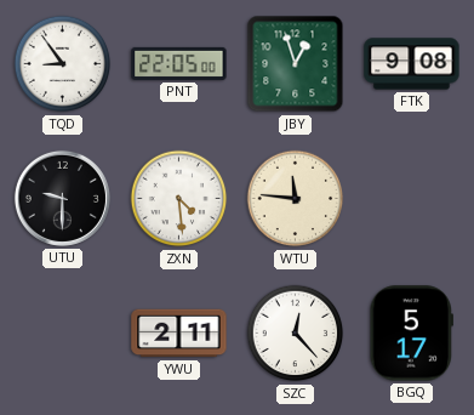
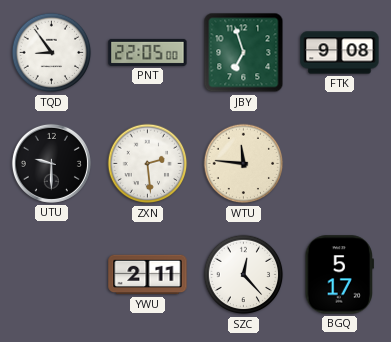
JBY: 12:57 -> 6:57 (244, 53)
ZXN: 4:29 -> 2:29 (148, 164)
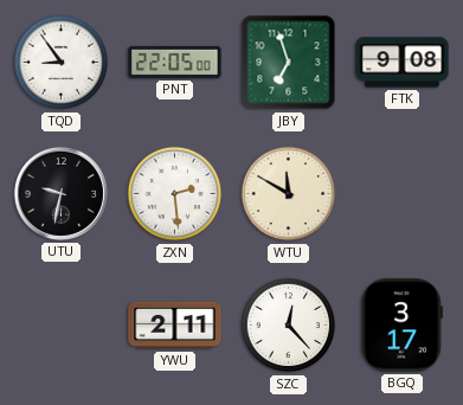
UTU: 9:30 -> 9:32 (60, 193)
WTU: 11:46 -> 11:50 (289, 194)
BGQ: 5:17 -> 3:17 (401, 326)
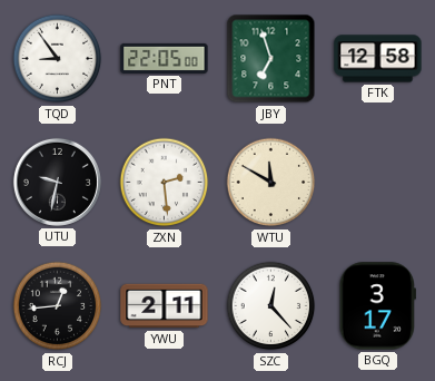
FTK: 9:08 -> 12:58 (378, 59)
RCJ: none -> 12:44 (58, 306)
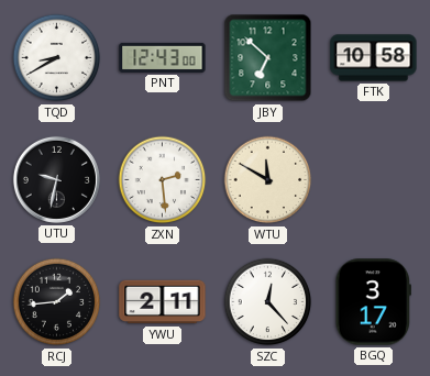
TQD: 8:54 -> 8:40 (57, 58)
PNT: 22:05 -> 12:43 (163, 57)
JBY: 6:57 -> 6:52 (268, 58)
FTK: 12:58 -> 10:58 (374, 58)
RCJ: 12:44 -> 1:44 (57, 302)
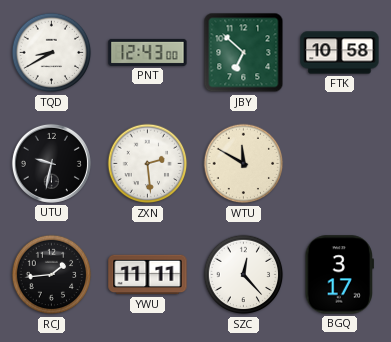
YWU: 2:11 -> 11:11 (148, 275)
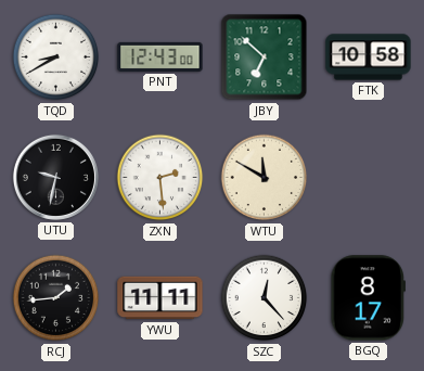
BGQ: 3:17 -> 8:17 (368, 298)
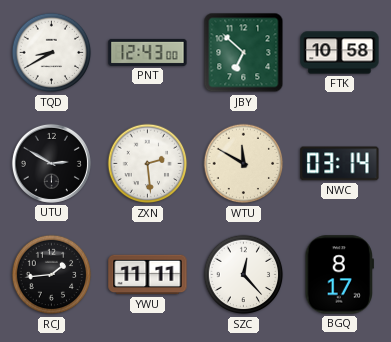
UTU: 9:32 -> 2:50 (51, 163)
NWC: none -> 03:14 (340, 164)
